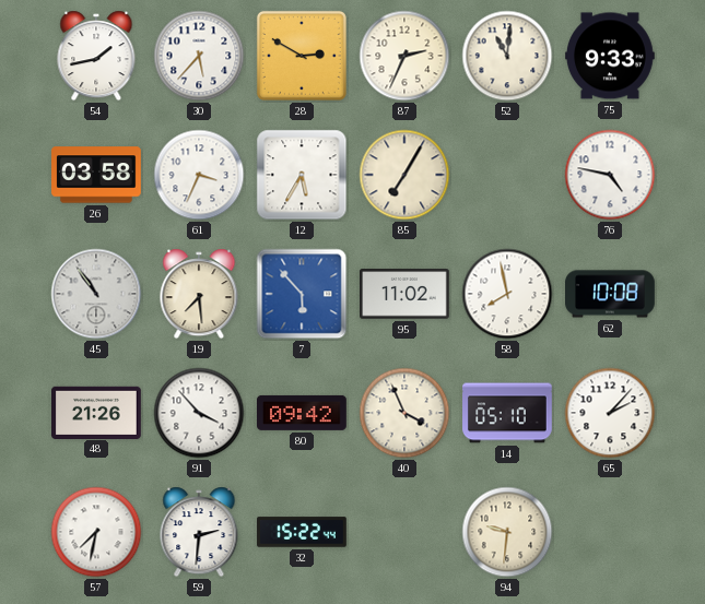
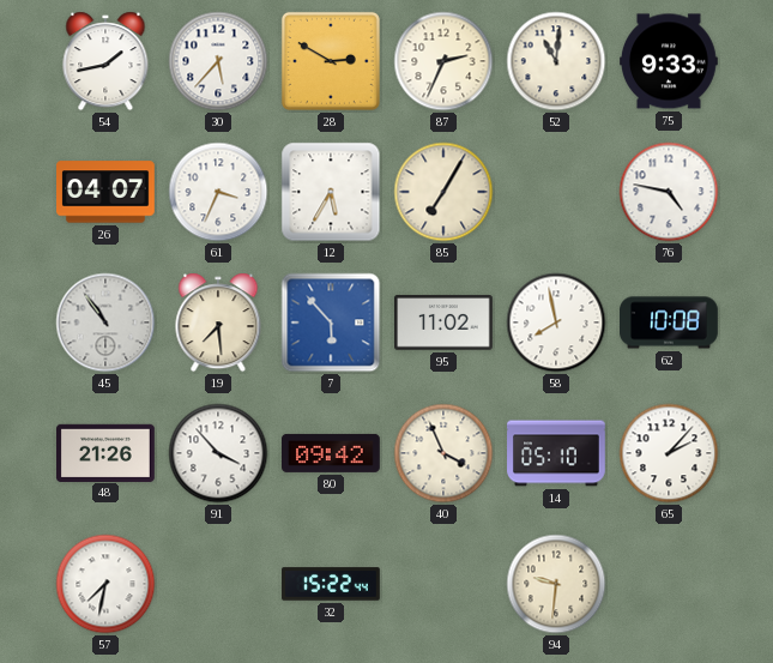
26: 03:58 -> 04:07 (107, 192)
59: 2:31 -> none (199, 532)
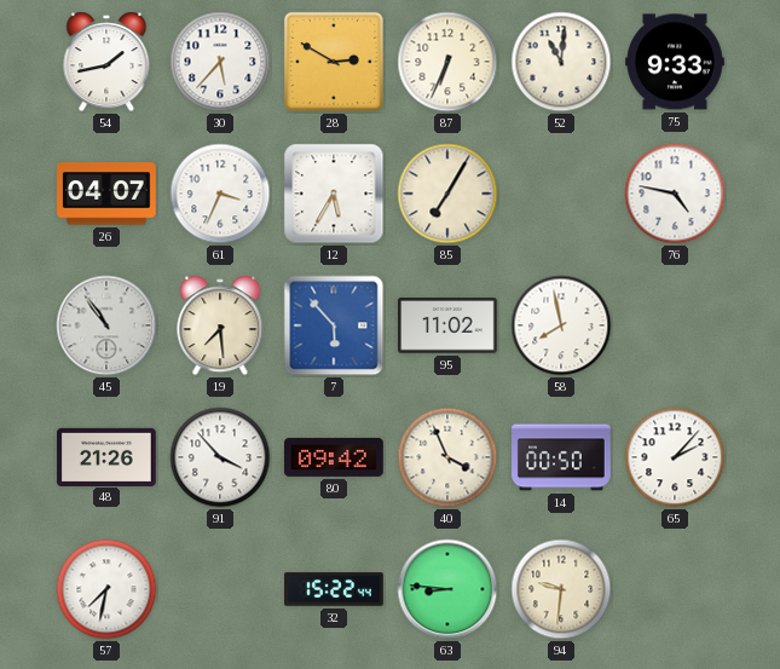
87: 2:34 -> 6:34 (447, 62)
62: 10:08 -> none (669, 323)
14: 05:10 -> 00:50 (561, 457)
63: none -> 8:46 (447, 589)
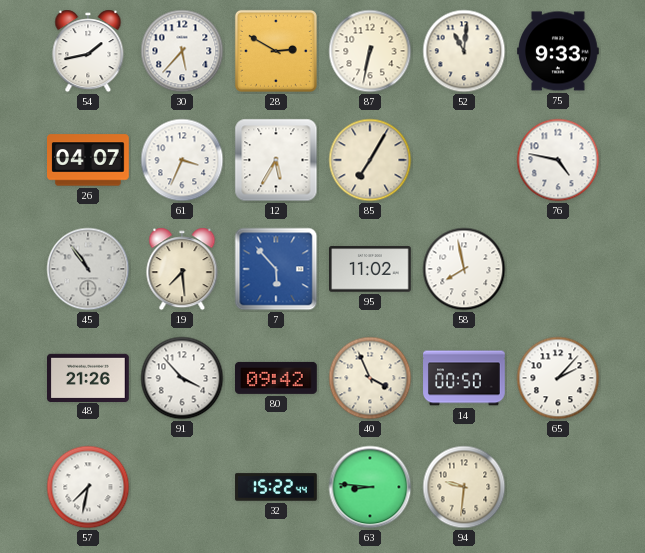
87: 6:34 -> 6:32 (370, 51)
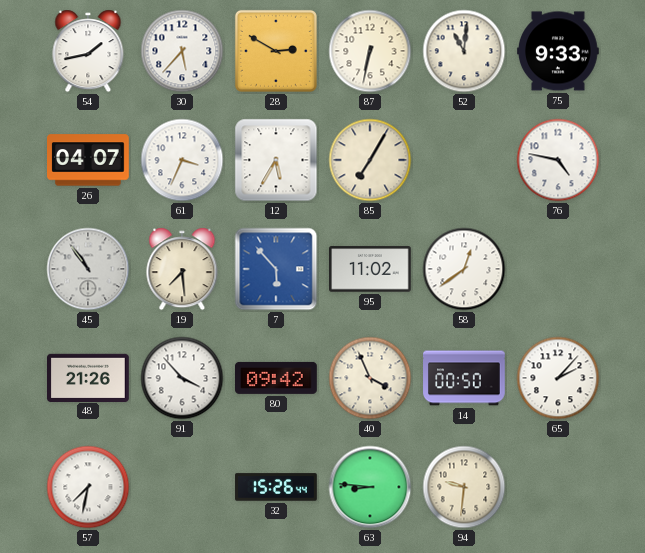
58: 7:58 -> 12:39 (464, 269)
32: 15:22 -> 15:26 (276, 487)
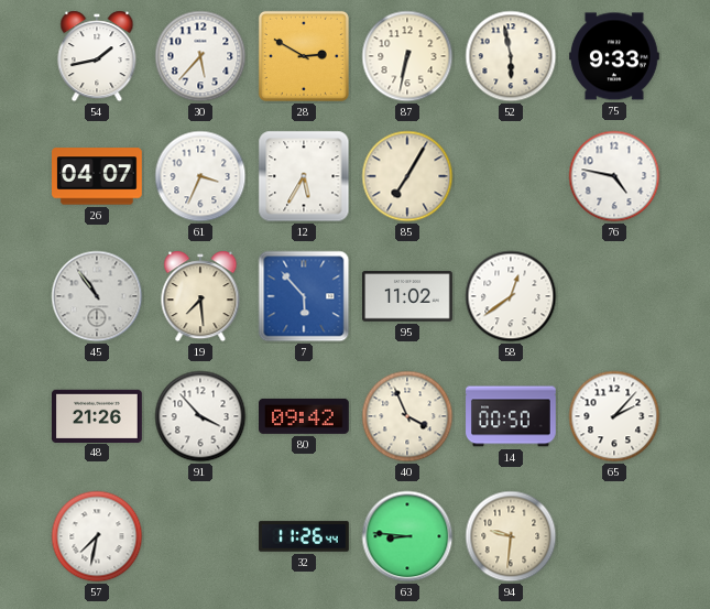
52: 11:01 -> 5:58 (511, 56)
32: 15:26 -> 11:26 (304, 536)
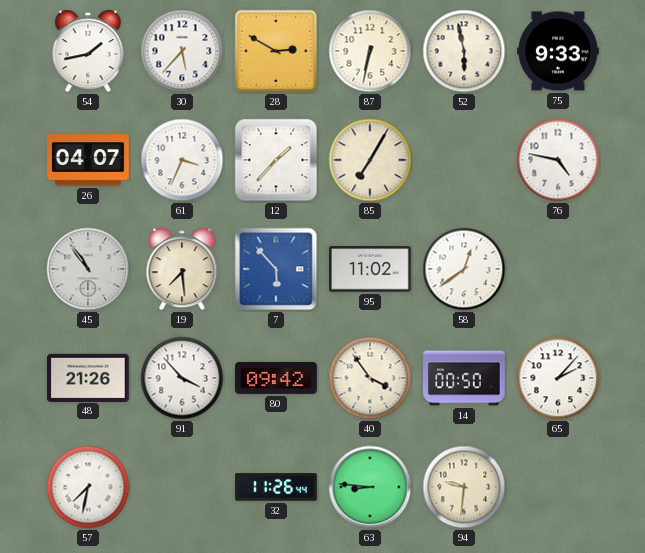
12: 5:35 -> 1:37 (276, 160)
40: 3:56 -> 3:54 (370, 378)
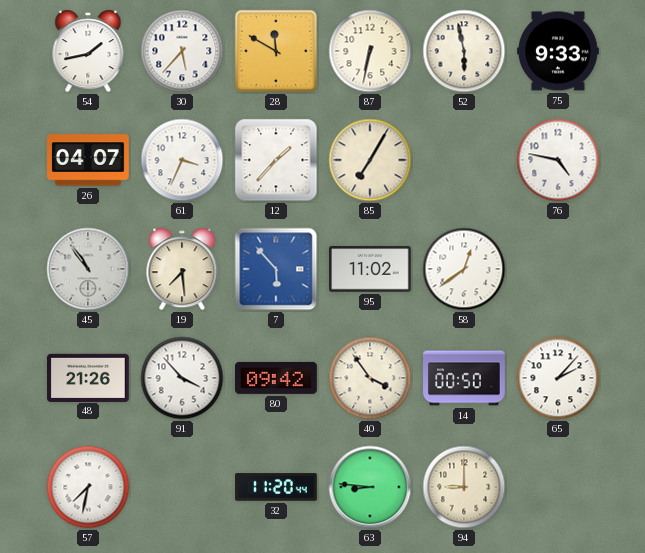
28: 2:50 -> 11:50 (276, 51)
32: 11:26 -> 11:20 (276, 487)
94: 9:31 -> 9:00 (464, 487)
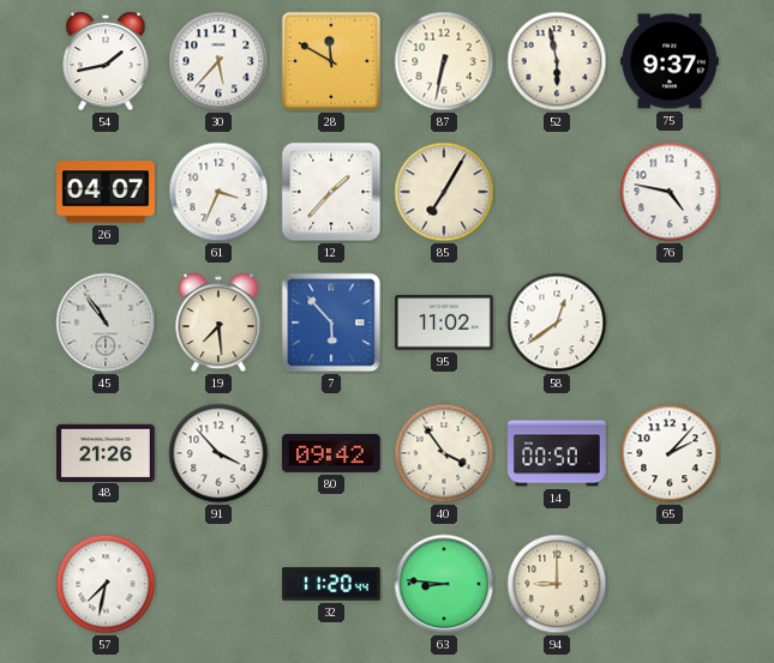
75: 9:33 -> 9:37 (671, 61)
